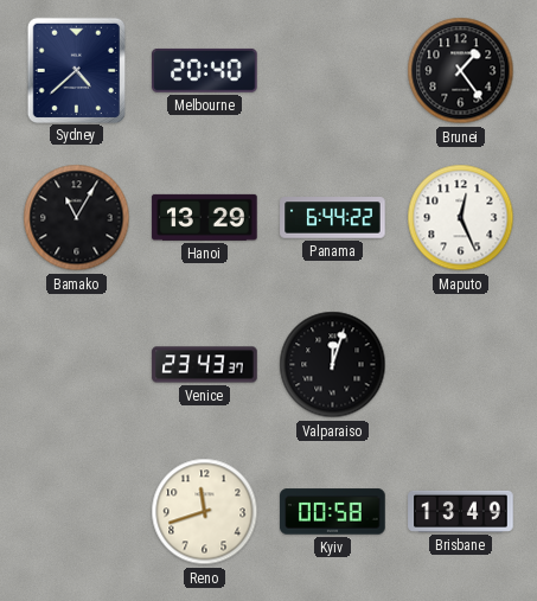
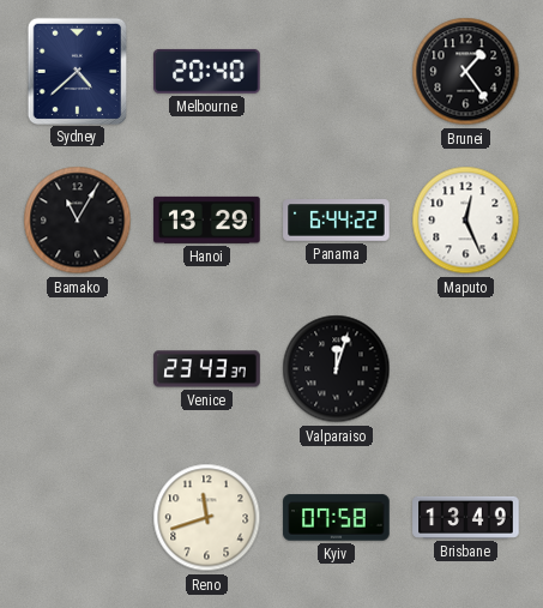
Kyiv: 00:58 -> 07:58 (337, 518)
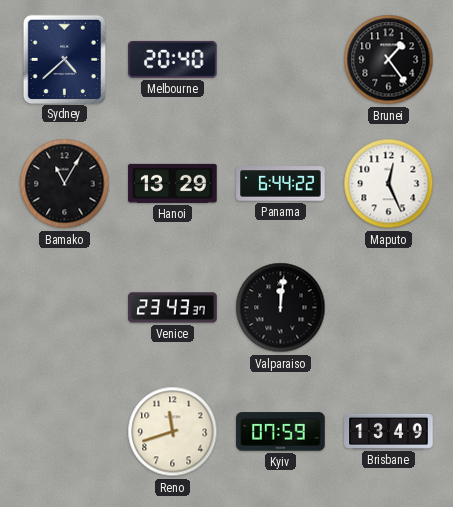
Valparaiso: 12:03 -> 12:01 (281, 308)
Kyiv: 07:58 -> 07:59 (281, 432)
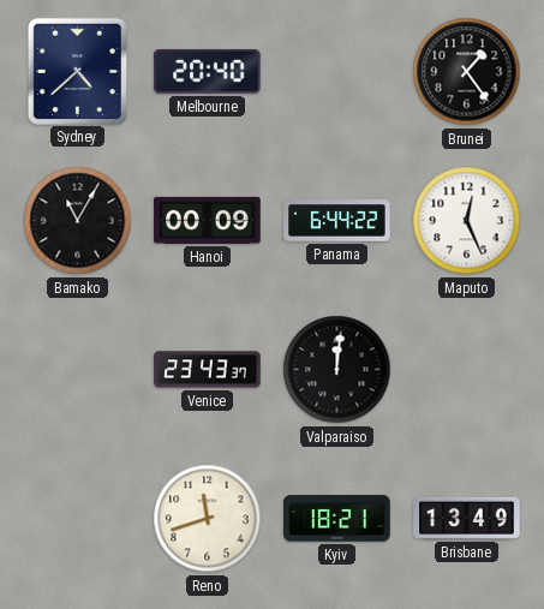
Hanoi: 13:29 -> 00:09 (208, 220)
Kyiv: 07:59 -> 18:21 (337, 519)
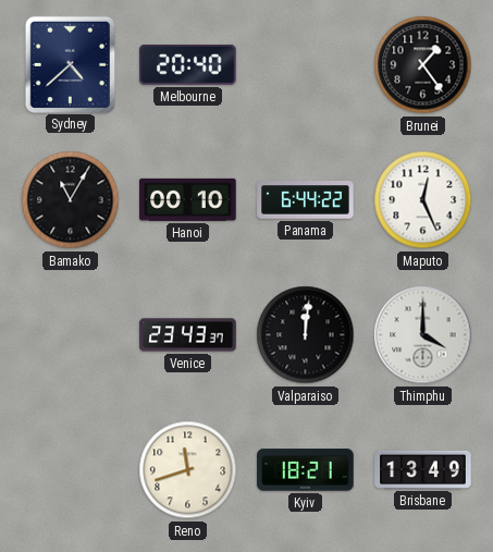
Hanoi: 00:09 -> 00:10 (188, 199)
Thimphu: none -> 4:00 (423, 335)
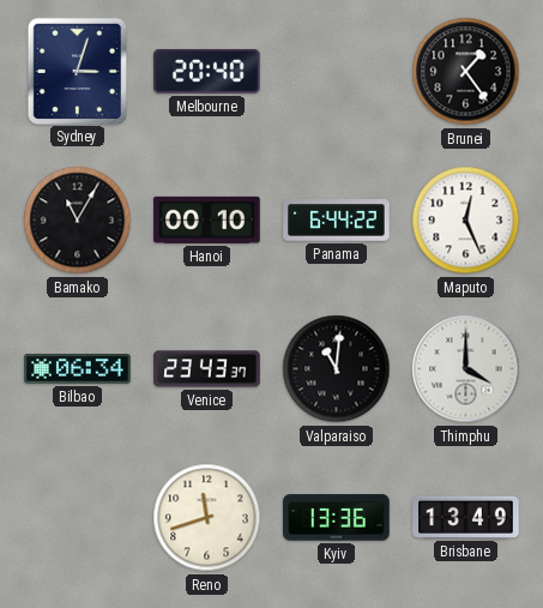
Sydney: 4:38 -> 3:03 (77, 71)
Bilbao: none -> 06:34 (78, 369)
Valparaiso: 12:01 -> 11:01 (337, 369)
Kyiv: 18:21 -> 13:36 (337, 518)
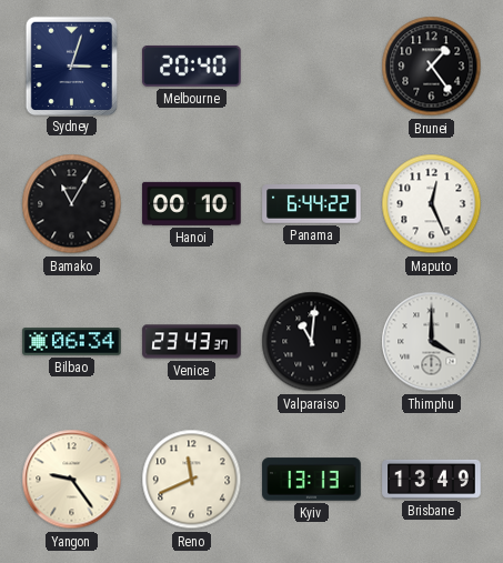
Yangon: none -> 9:24 (72, 480)
Reno: 11:42 -> 11:41 (192, 480)
Kyiv: 13:36 -> 13:13 (312, 480)
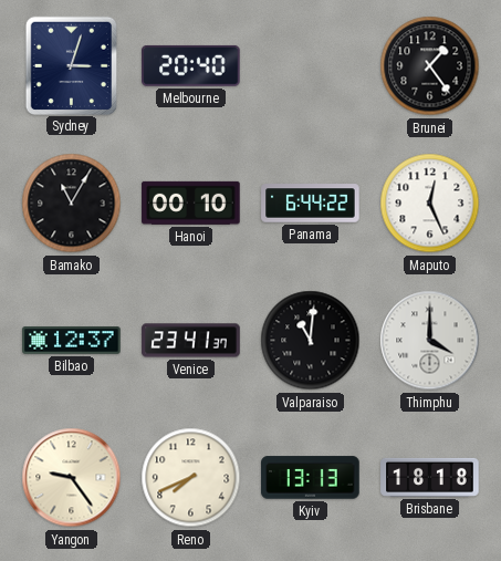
Bilbao: 06:34 -> 12:37 (72, 341)
Venice: 23:43 -> 23:41 (191, 341)
Reno: 11:41 -> 7:41 (191, 478)
Brisbane: 13:49 -> 18:18 (430, 477)
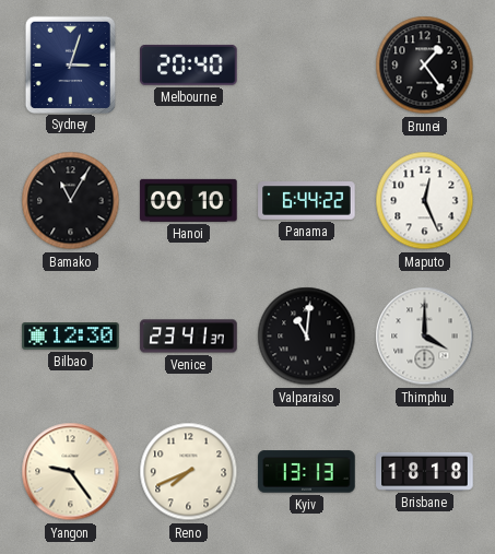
Bilbao: 12:37 -> 12:30 (71, 337)
